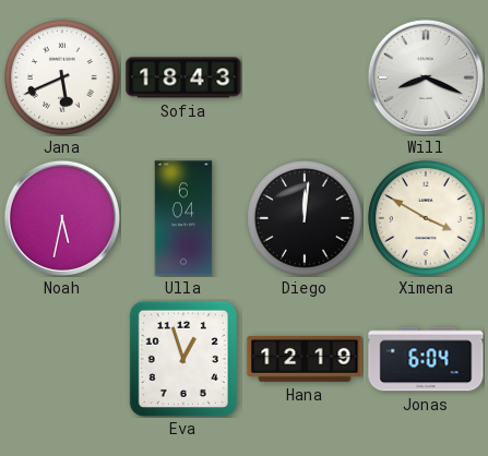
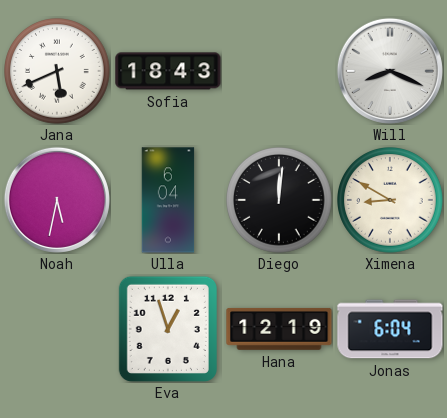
Ximena: 3:50 -> 8:50 (391, 201)
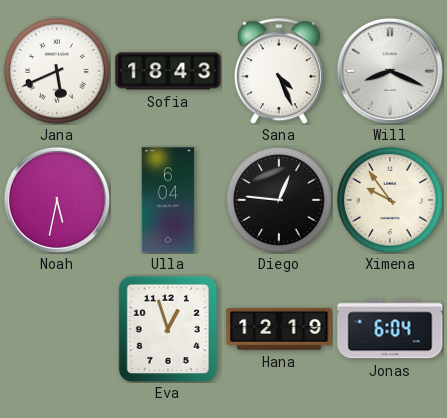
Sana: none -> 4:26 (279, 71)
Diego: 12:01 -> 12:46 (280, 201)
Ximena: 8:50 -> 9:54 (391, 201)
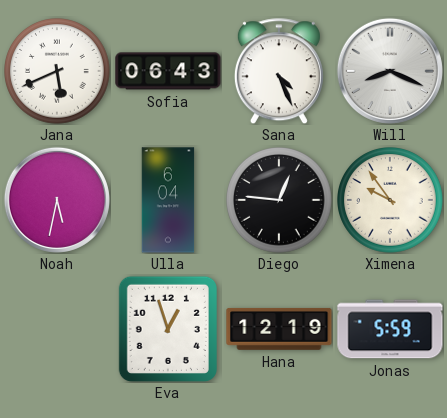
Sofia: 18:43 -> 06:43 (168, 71)
Jonas: 6:04 -> 5:59 (390, 329)
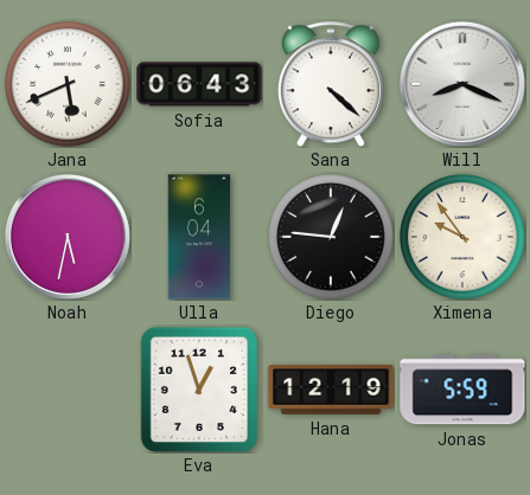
Sana: 4:26 -> 4:22 (331, 84)
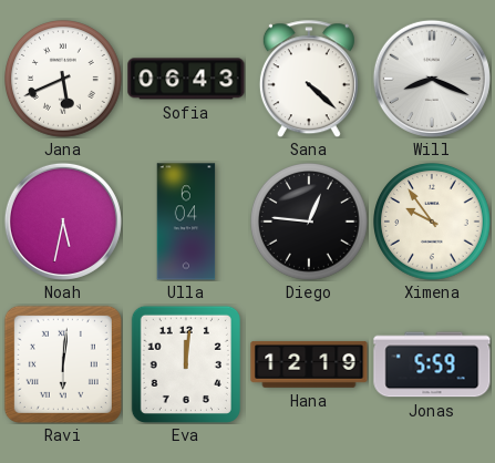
Ravi: none -> 6:01 (63, 364)
Eva: 12:57 -> 12:01 (186, 364)
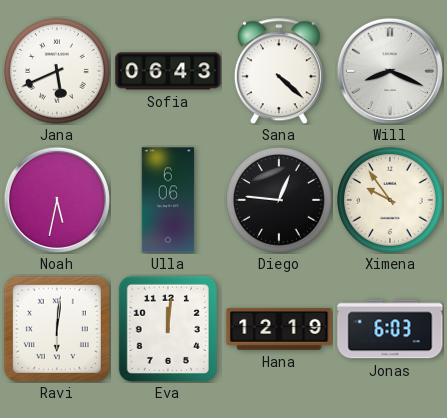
Ulla: 6:04 -> 6:06 (168, 200)
Jonas: 5:59 -> 6:03 (390, 329)
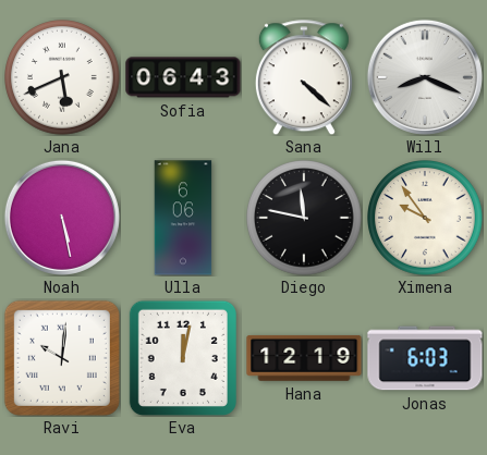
Noah: 5:32 -> 5:28 (62, 218)
Diego: 12:46 -> 11:47 (305, 219)
Ravi: 6:01 -> 10:01 (62, 358)
Eva: 12:01 -> 12:02 (183, 358)
